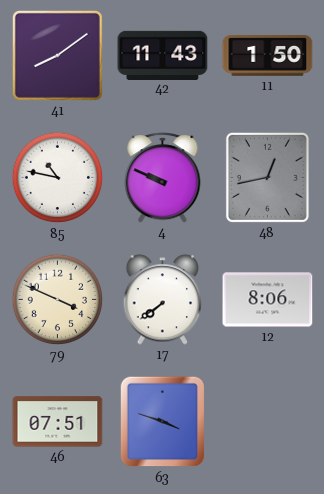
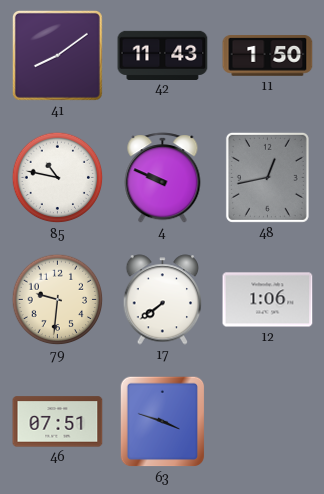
79: 3:49 -> 9:31 (58, 300)
12: 8:06 -> 1:06 (268, 300)
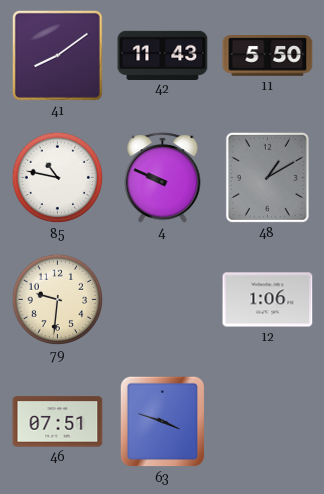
11: 1:50 -> 5:50 (268, 56)
48: 12:43 -> 1:10 (267, 177)
17: 7:39 -> none (163, 300)
